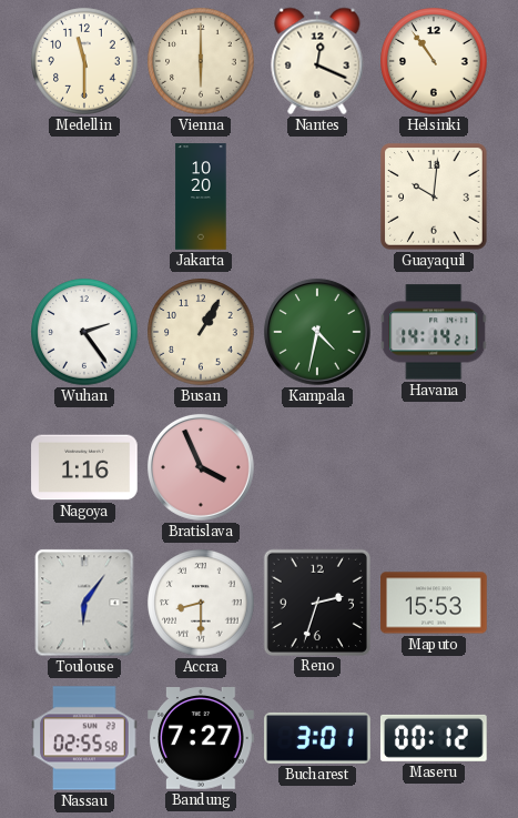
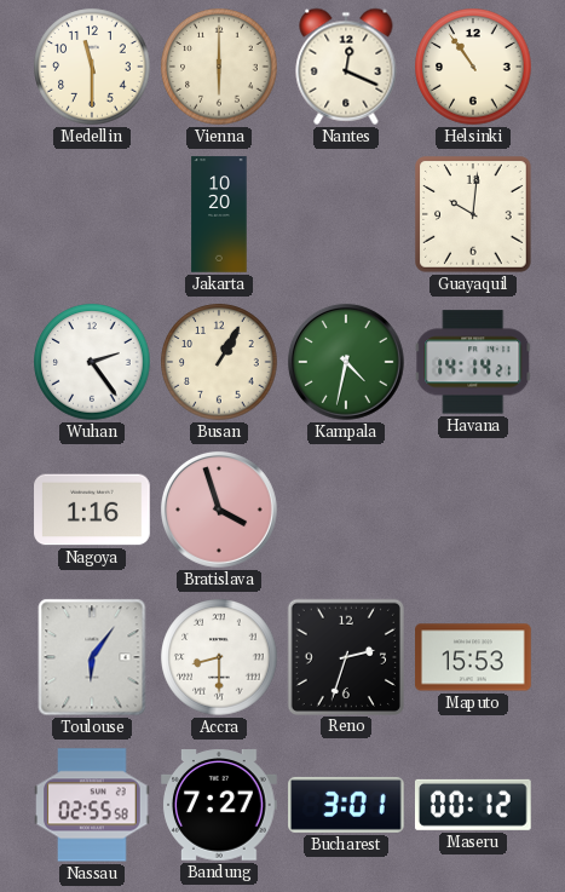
Bratislava: 3:56 -> 3:57 (219, 510)
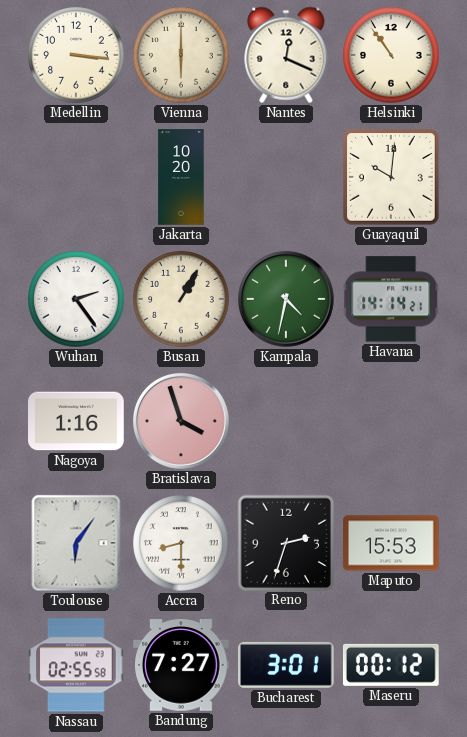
Medellin: 11:30 -> 3:16 (76, 55)
